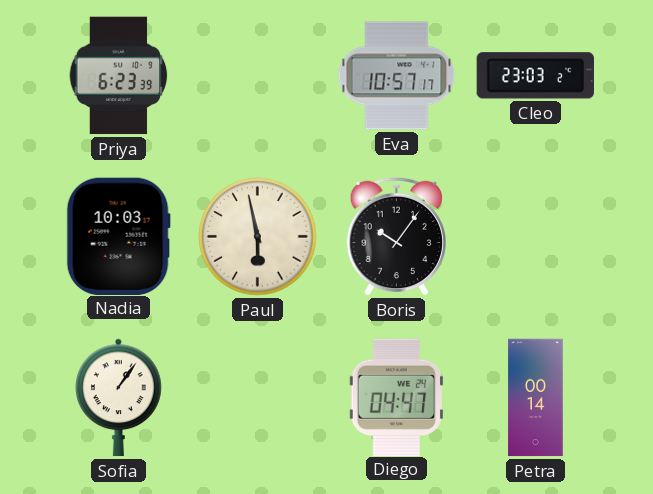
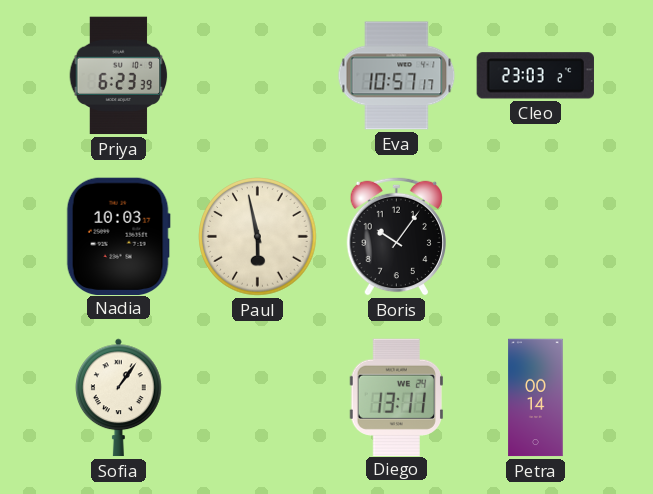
Diego: 04:47 -> 13:11 (396, 397)
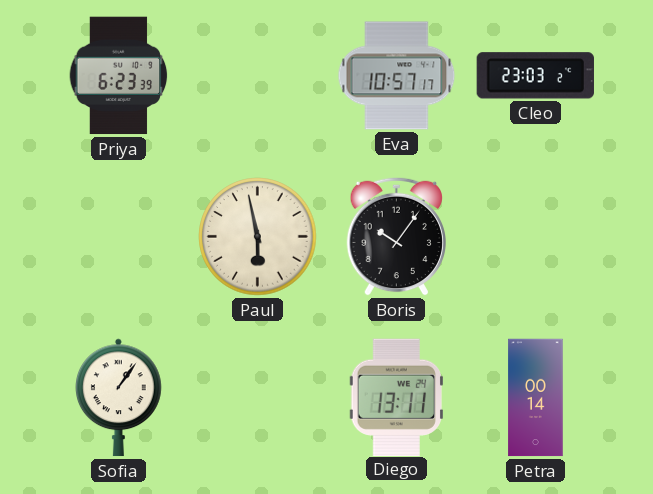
Nadia: 10:03 -> none (118, 236)
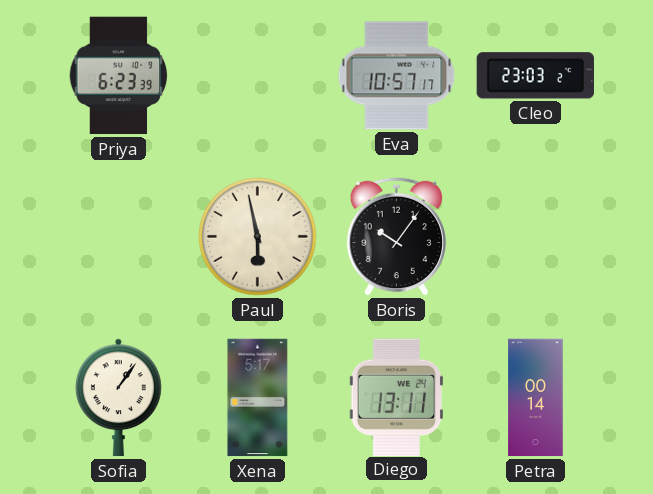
Xena: none -> 5:17 (258, 398)
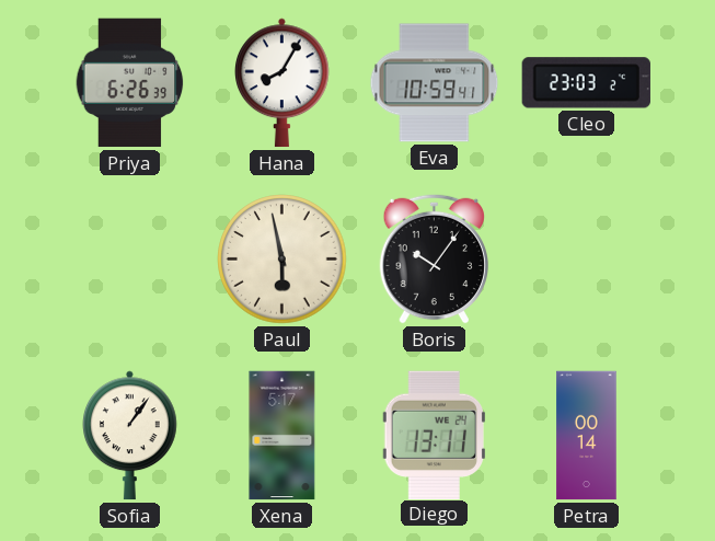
Priya: 6:23 -> 6:26 (130, 83)
Hana: none -> 8:05 (282, 83)
Eva: 10:57 -> 10:59 (435, 83)
